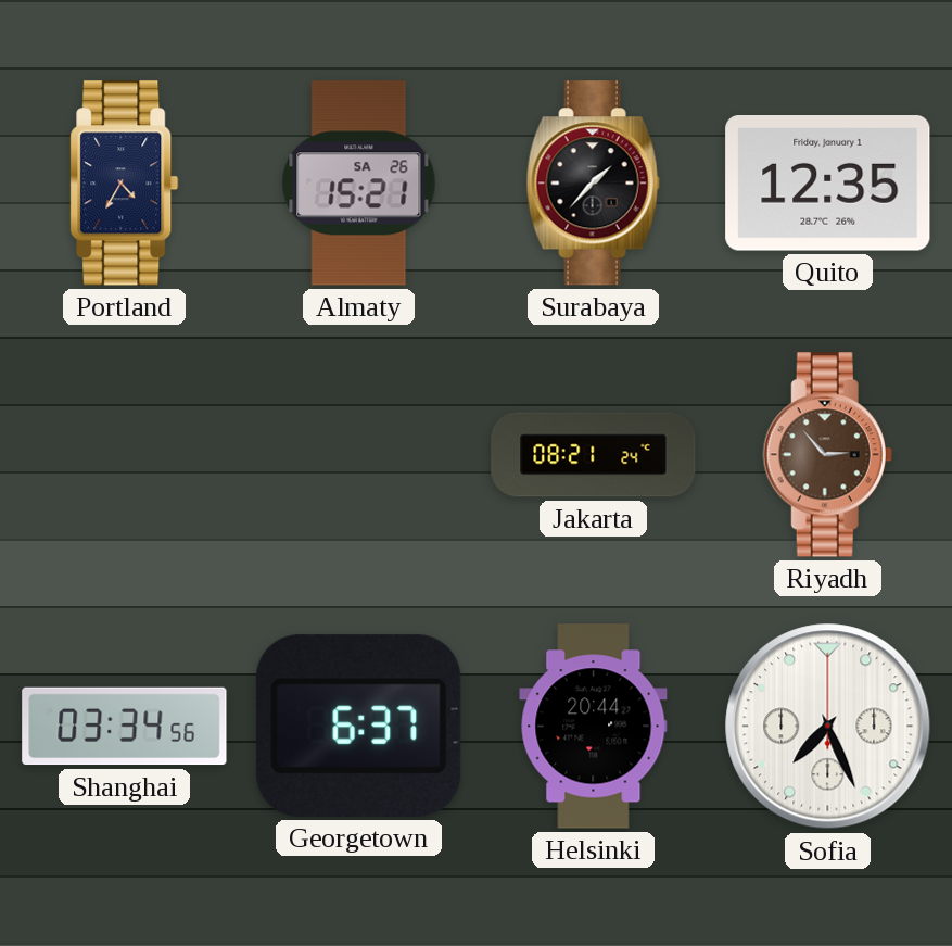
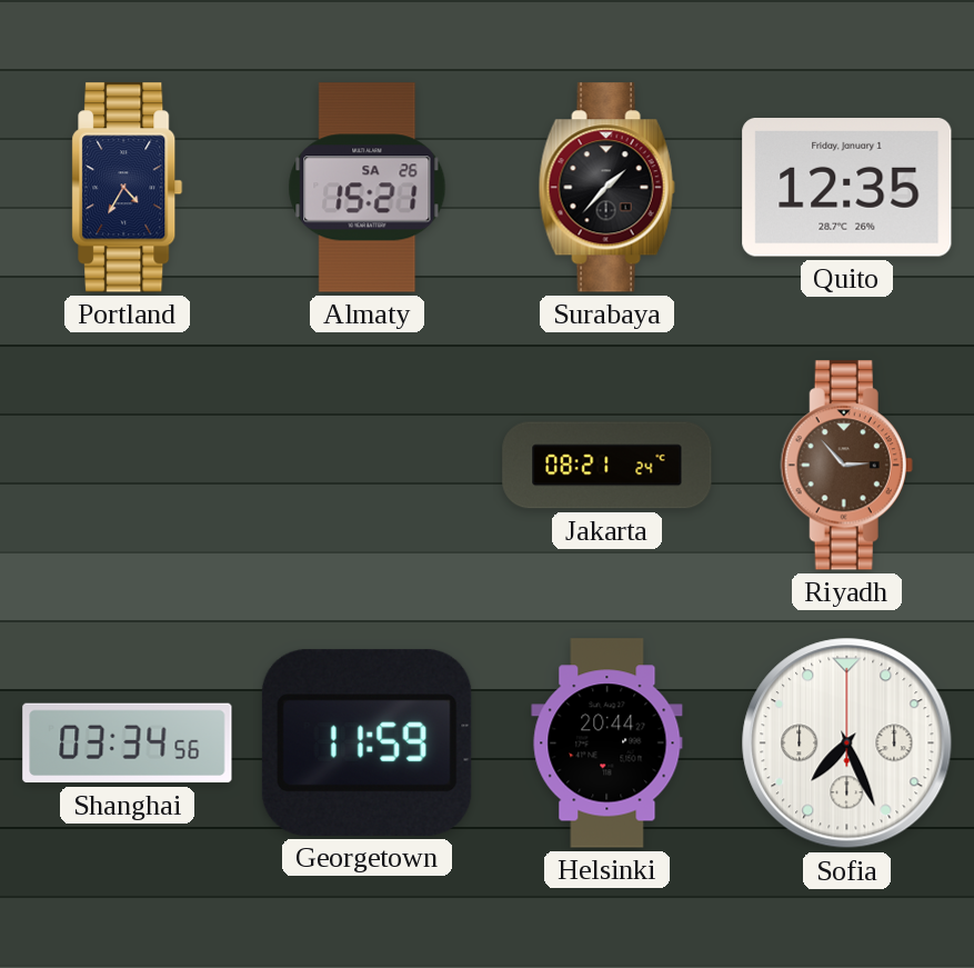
Georgetown: 6:37 -> 11:59 (366, 742)
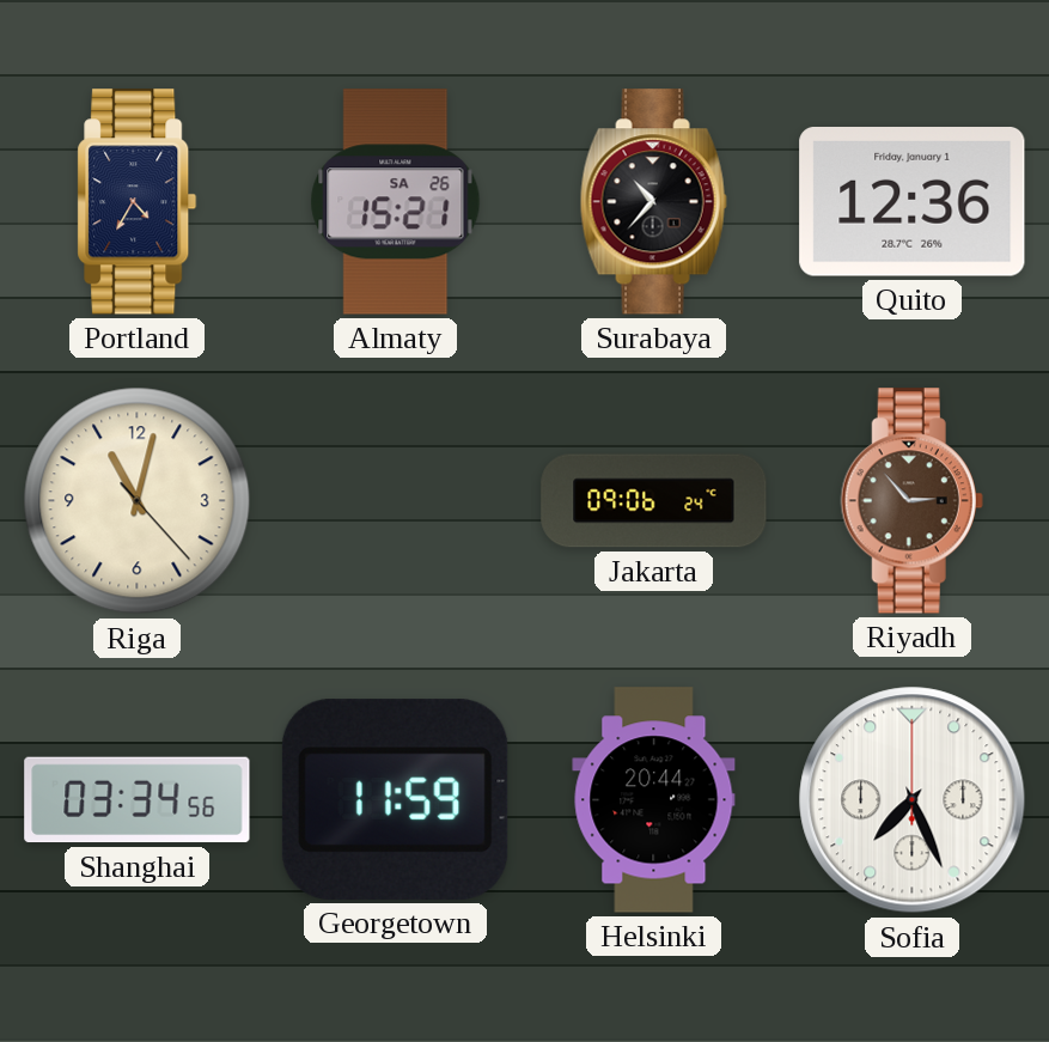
Surabaya: 1:37 -> 10:37 (653, 202)
Quito: 12:35 -> 12:36 (913, 202)
Riga: none -> 11:02 (138, 501)
Jakarta: 08:21 -> 09:06 (654, 501)
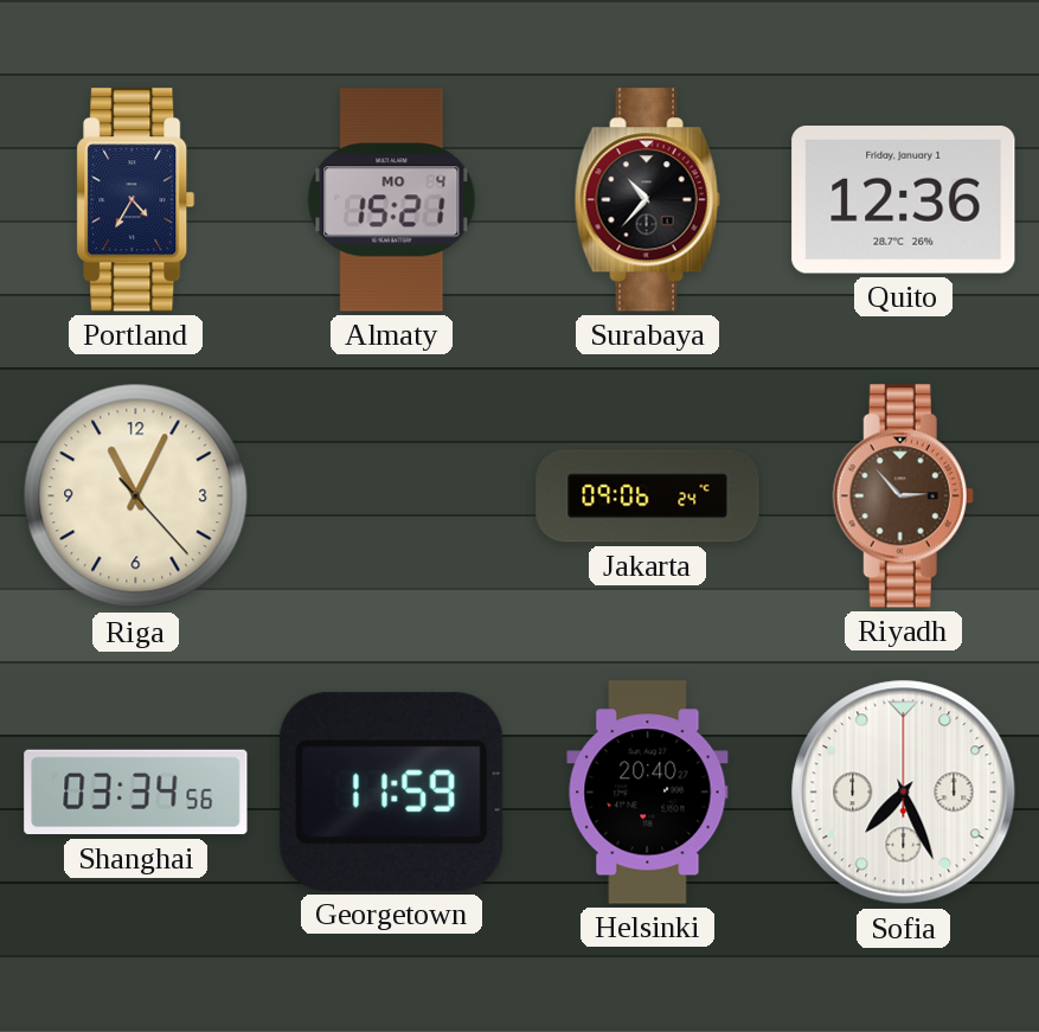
Almaty date: SA 26 -> MO 4 (392, 200)
Riga: 11:02 -> 11:04 (136, 496)
Helsinki: 20:44 -> 20:40 (648, 793)
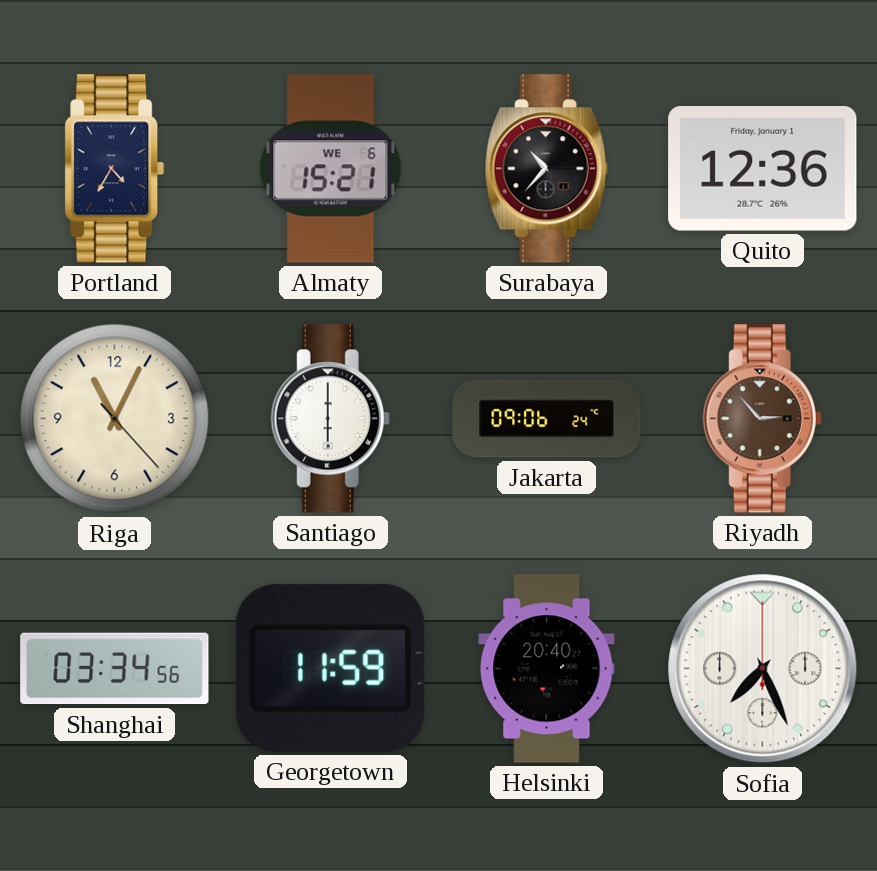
Almaty date: MO 4 -> WE 6 (331, 169)
Santiago: none -> 6:00 (330, 419)
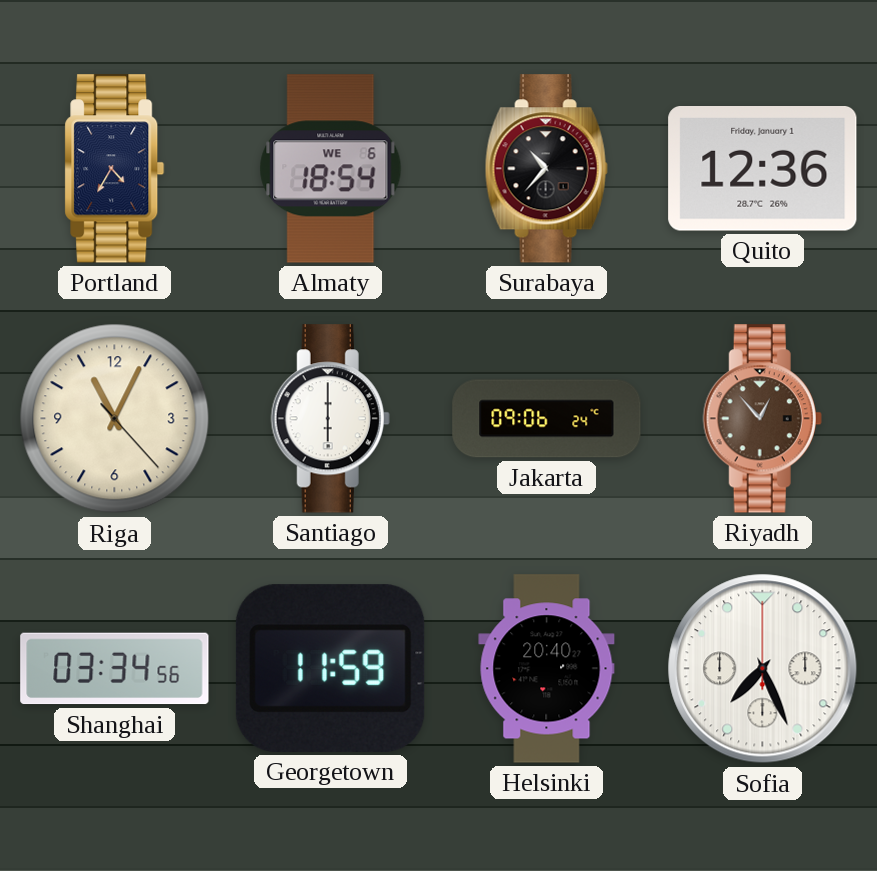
Almaty: 15:21 -> 18:54 (331, 169)
Riyadh: 2:53 -> 12:53 (762, 419)
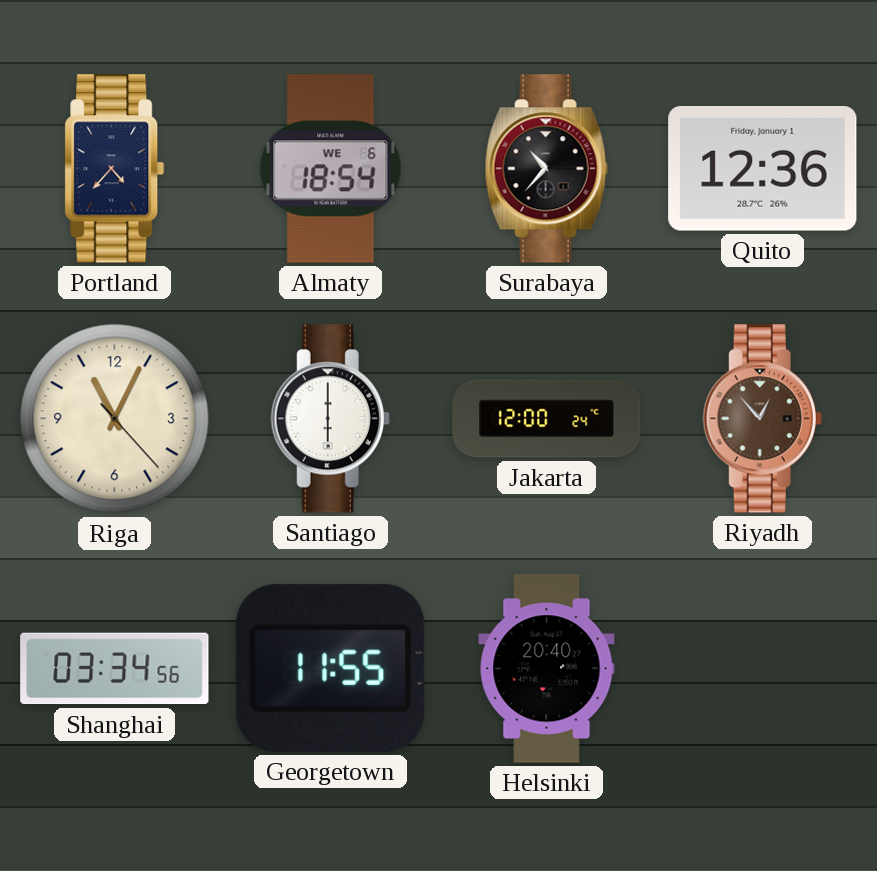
Portland: 4:35 -> 4:37 (115, 169)
Jakarta: 09:06 -> 12:00 (547, 419)
Georgetown: 11:59 -> 11:55 (330, 668)
Sofia: 7:26 -> none (763, 669)
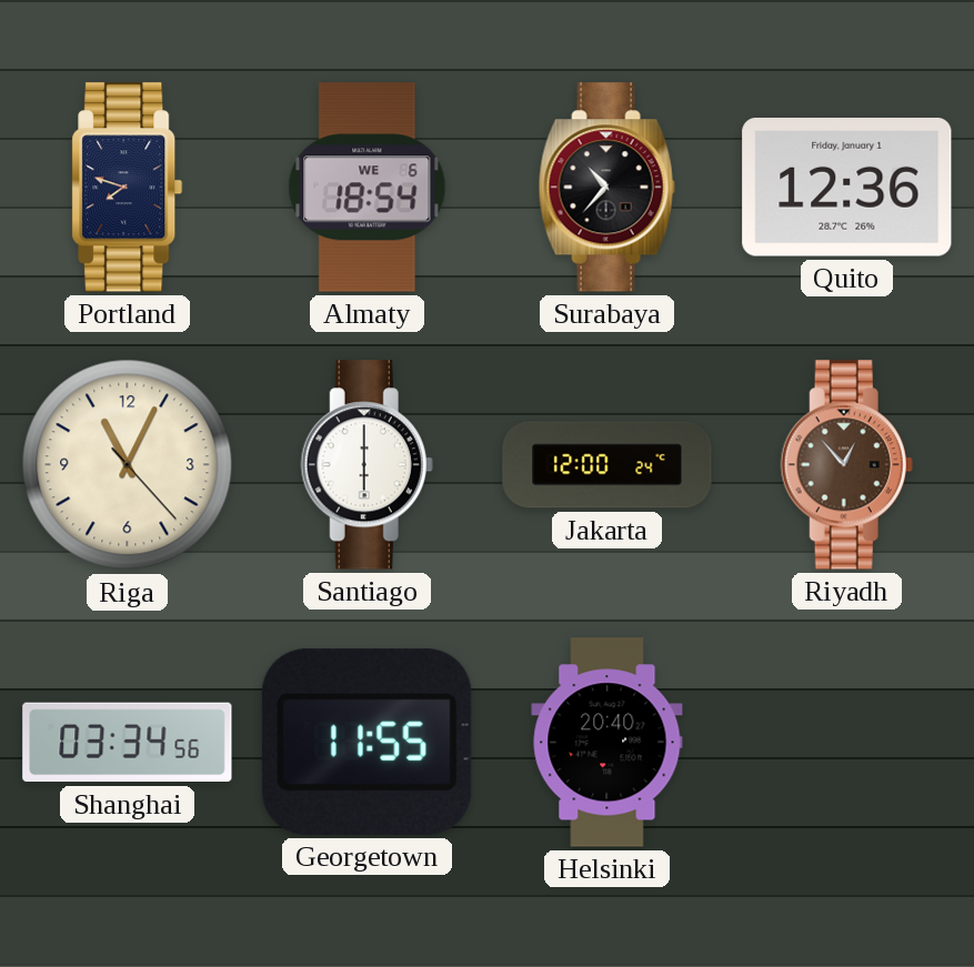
Portland: 4:37 -> 7:48 (128, 188)
